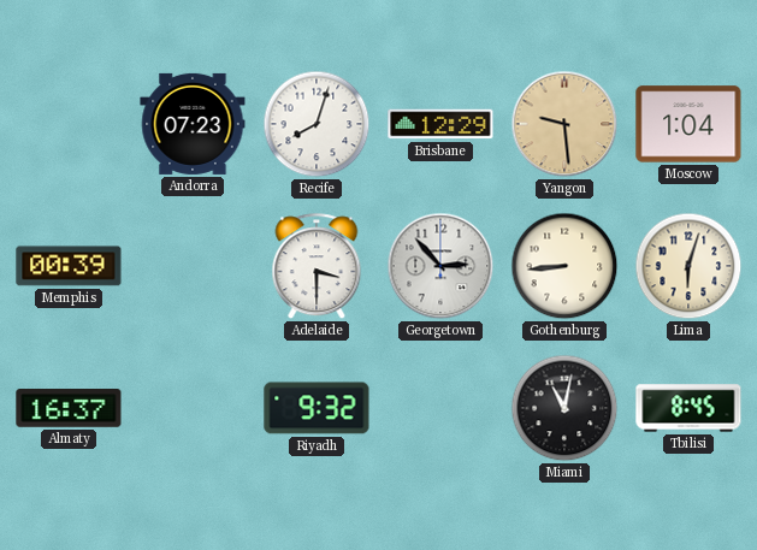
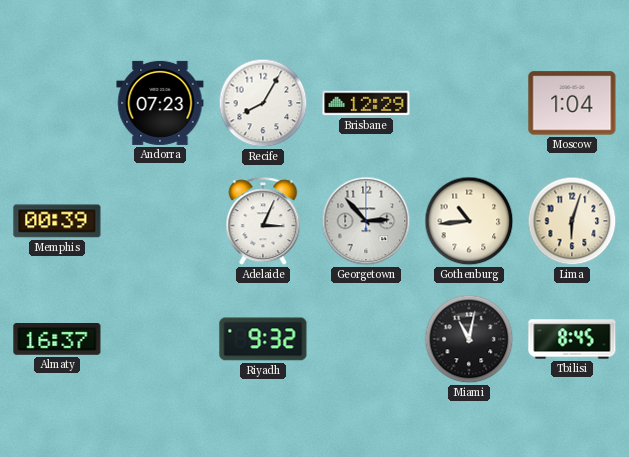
Recife: 8:03 -> 8:05 (263, 103)
Yangon: 9:29 -> none (564, 124)
Adelaide: 3:30 -> 3:04 (263, 222)
Gothenburg: 8:44 -> 10:44 (469, 221)
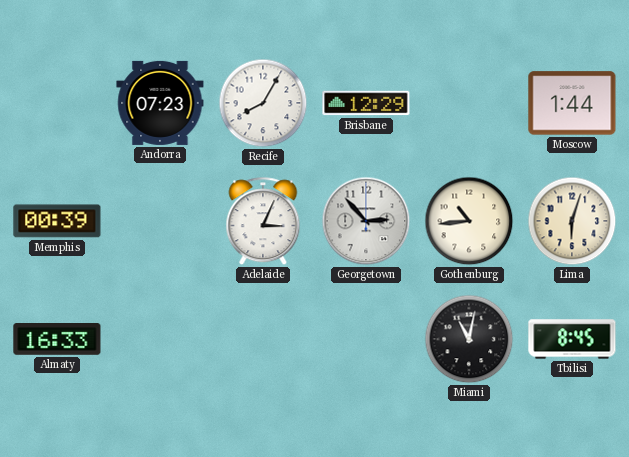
Moscow: 1:04 -> 1:44 (572, 103)
Almaty: 16:37 -> 16:33 (57, 340)
Riyadh: 9:32 -> none (263, 339)
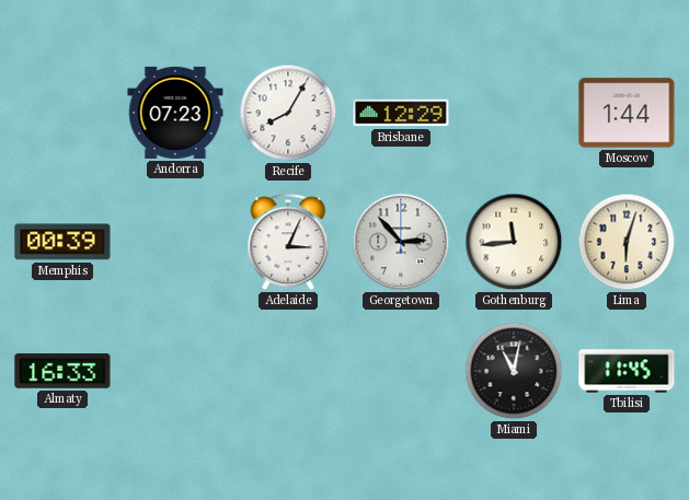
Gothenburg: 10:44 -> 11:44 (514, 242)
Tbilisi: 8:45 -> 11:45 (627, 371)
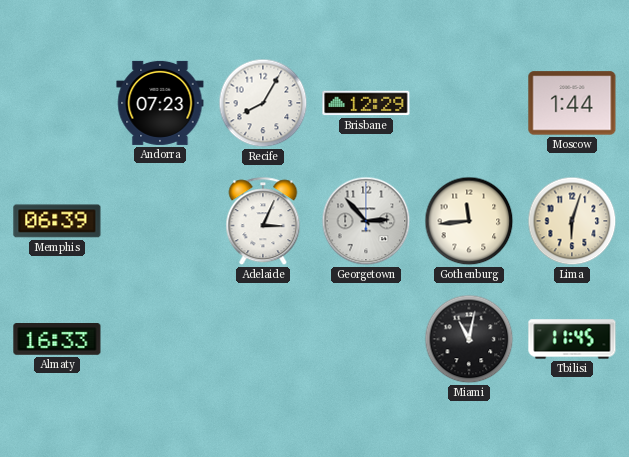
Memphis: 00:39 -> 06:39 (57, 221)
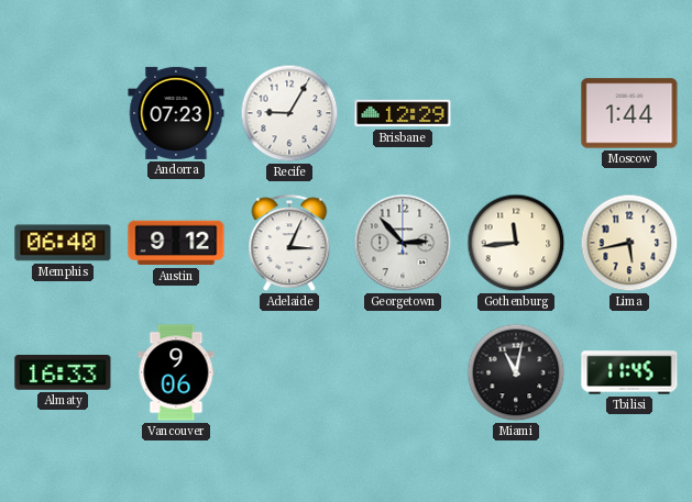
Recife: 8:05 -> 9:05 (289, 113)
Memphis: 06:39 -> 06:40 (63, 243)
Austin: none -> 9:12 (176, 243)
Lima: 6:03 -> 5:43 (629, 243)
Vancouver: none -> 9:06 (176, 372)
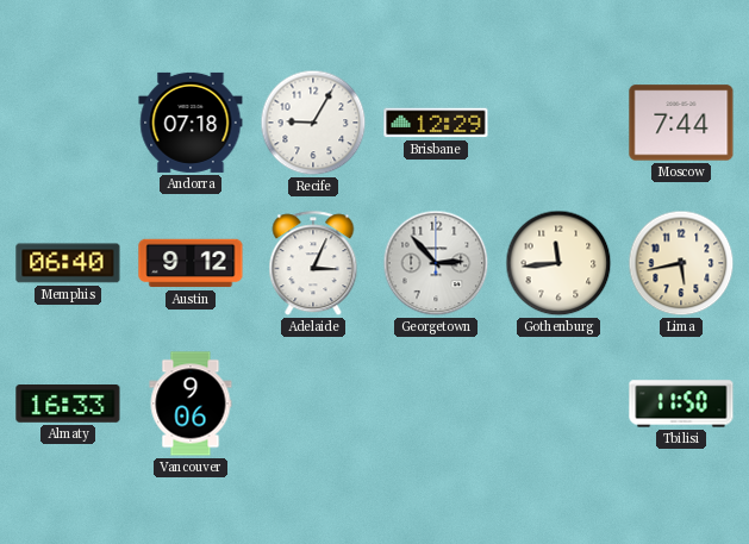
Andorra: 07:23 -> 07:18 (191, 123)
Moscow: 1:44 -> 7:44 (681, 123)
Miami: 11:02 -> none (516, 372)
Tbilisi: 11:45 -> 11:50 (681, 404)
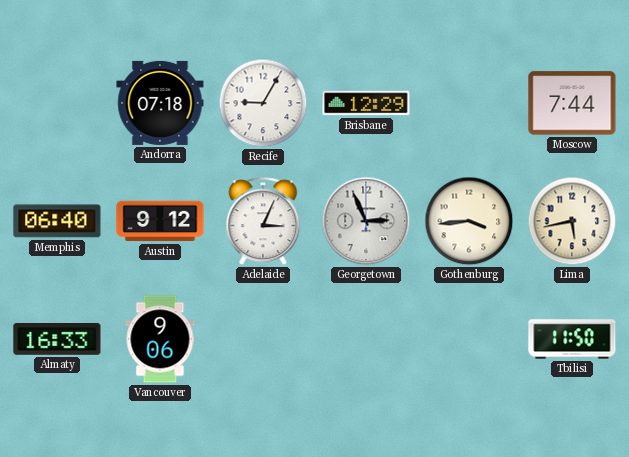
Georgetown: 2:53 -> 2:56 (366, 221)
Gothenburg: 11:44 -> 3:44 (469, 221)
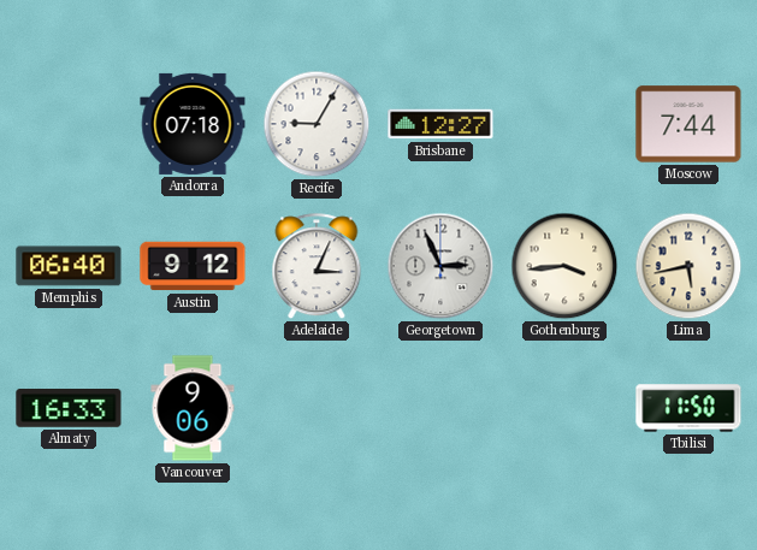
Brisbane: 12:29 -> 12:27 (440, 124)
